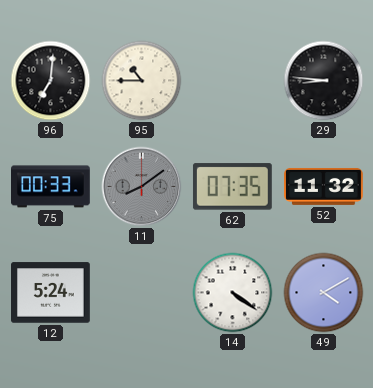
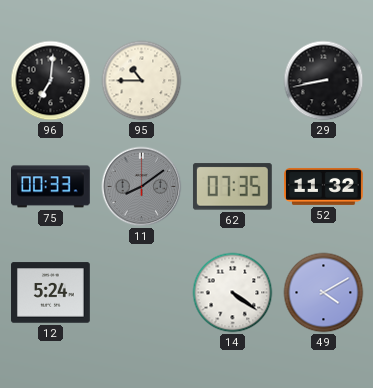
29: 8:46 -> 8:43 (324, 81)
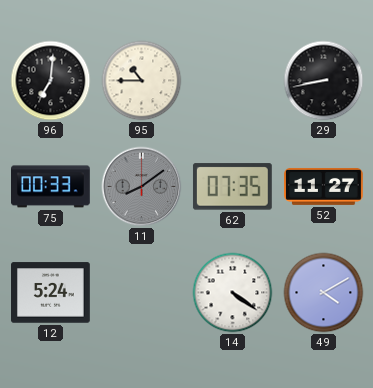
52: 11:32 -> 11:27 (324, 186)
